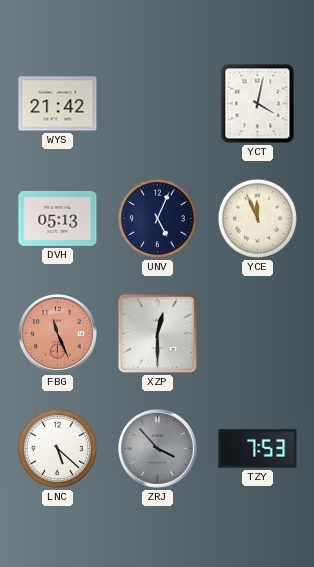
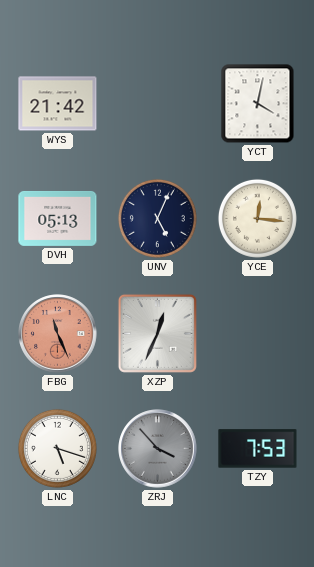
YCE: 11:56 -> 12:16 (257, 218)
XZP: 12:30 -> 12:34 (157, 333)
LNC: 5:22 -> 5:18 (57, 448)
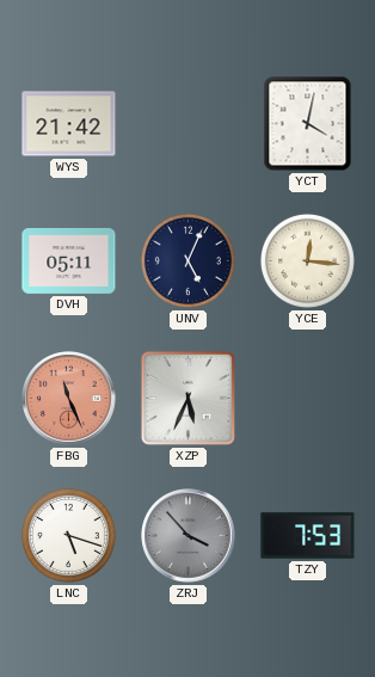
DVH: 05:13 -> 05:11 (69, 260)
XZP: 12:34 -> 5:34 (187, 398)
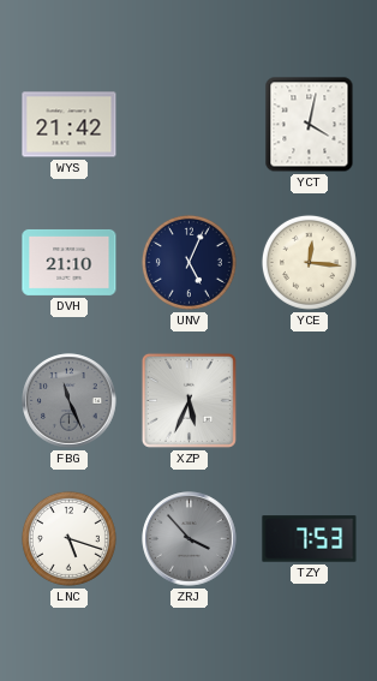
DVH: 05:11 -> 21:10 (70, 262)
FBG dial: salmon -> grey (70, 401)
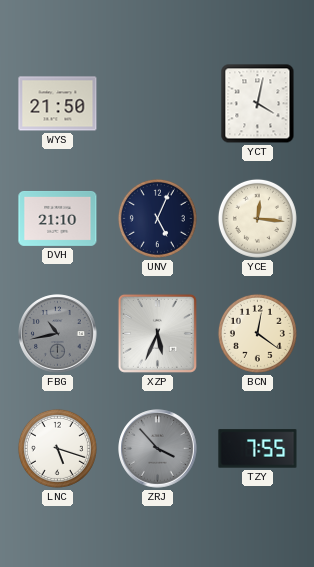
WYS: 21:42 -> 21:50 (58, 104)
FBG: 11:26 -> 10:43 (58, 334)
BCN: none -> 12:21 (257, 333)
TZY: 7:53 -> 7:55 (258, 449)
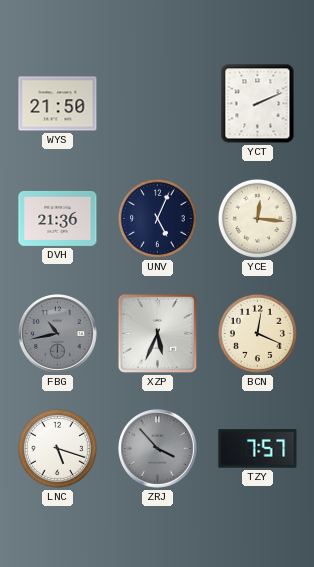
YCT: 4:02 -> 2:11 (258, 104)
DVH: 21:10 -> 21:36 (58, 218)
BCN: 12:21 -> 12:19 (257, 333)
TZY: 7:55 -> 7:57 (258, 449)
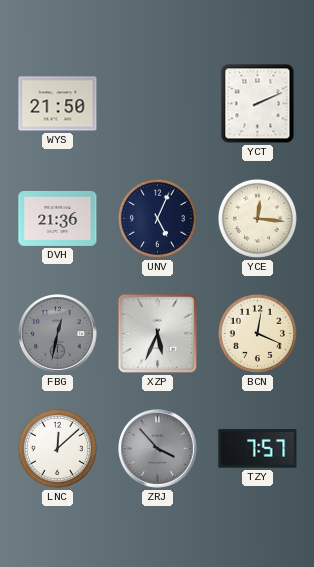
FBG: 10:43 -> 12:32 (58, 334)
LNC: 5:18 -> 12:08 (57, 448)
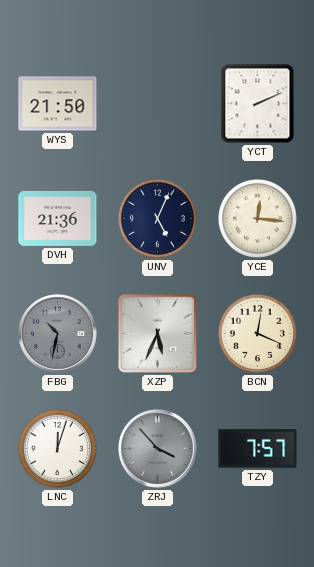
FBG: 12:32 -> 10:32 (58, 334)
LNC: 12:08 -> 12:03 (57, 448)
